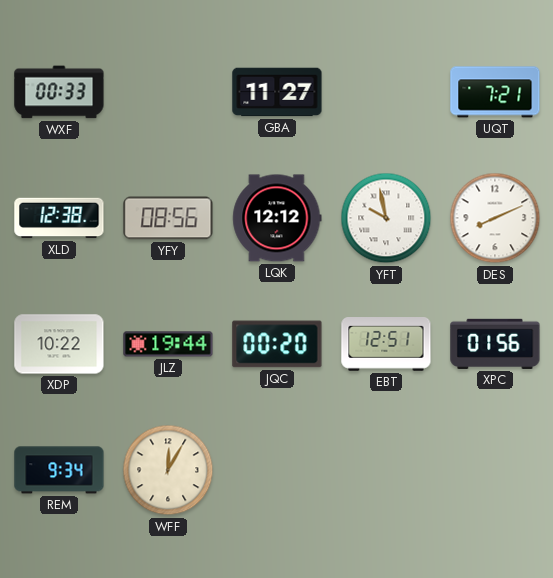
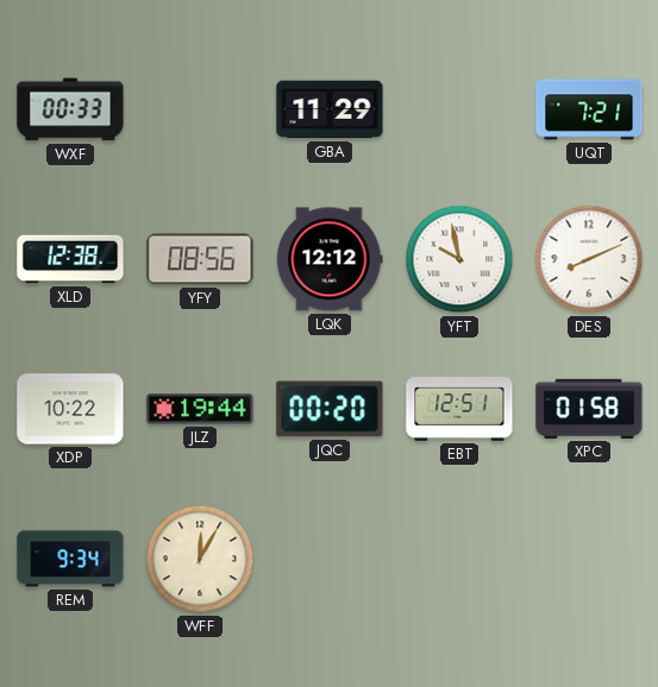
GBA: 11:27 -> 11:29 (330, 109)
XPC: 01:56 -> 01:58 (589, 409)
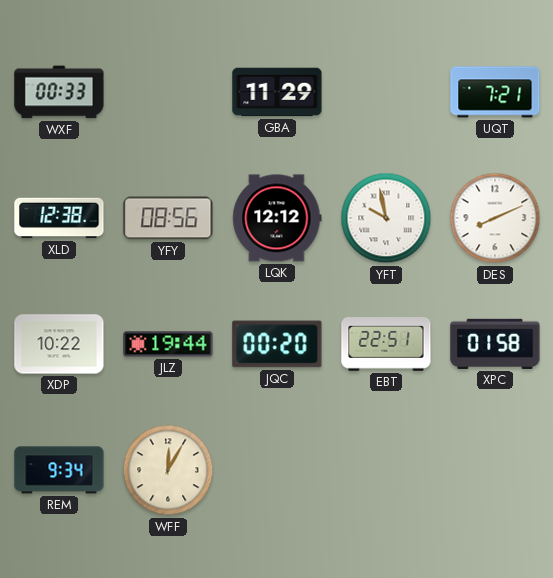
EBT: 12:51 -> 22:51 (386, 345)
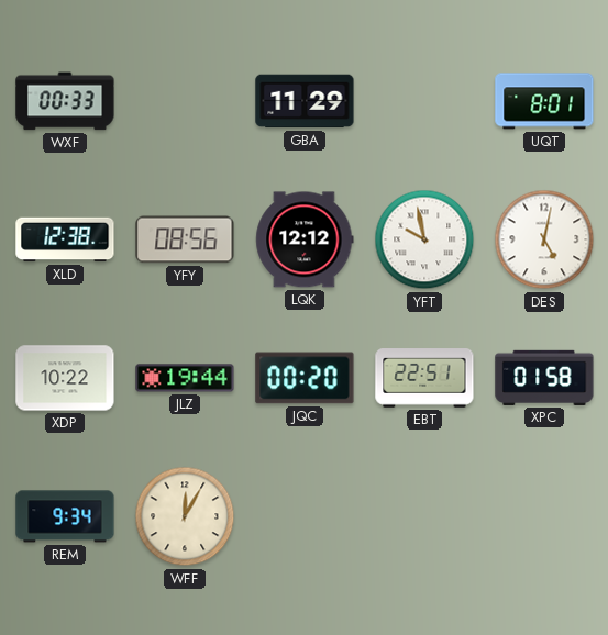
UQT: 7:21 -> 8:01 (544, 101)
DES: 8:11 -> 5:02 (544, 239)
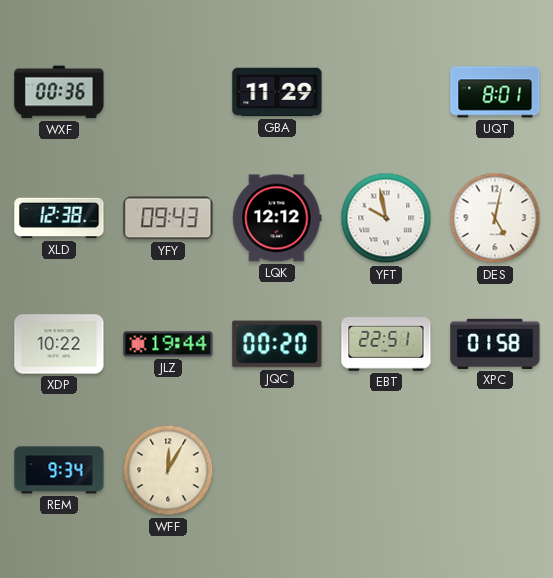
WXF: 00:33 -> 00:36 (59, 92)
YFY: 08:56 -> 09:43 (168, 218)
